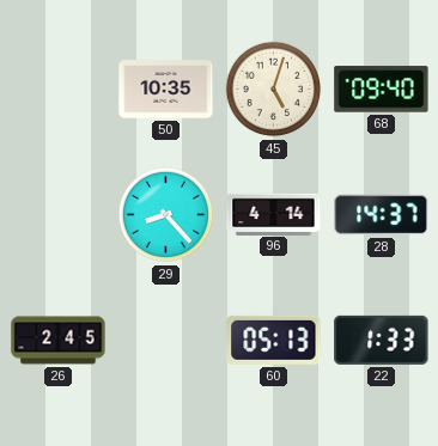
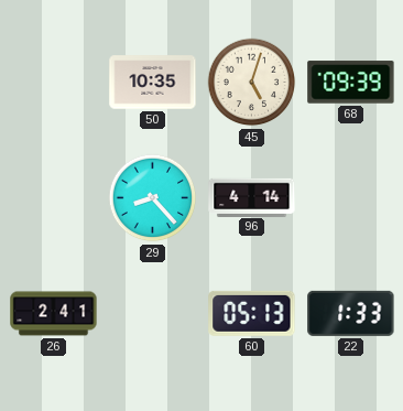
68: 09:40 -> 09:39 (351, 83)
28: 14:37 -> none (382, 215)
26: 2:45 -> 2:41 (54, 314)
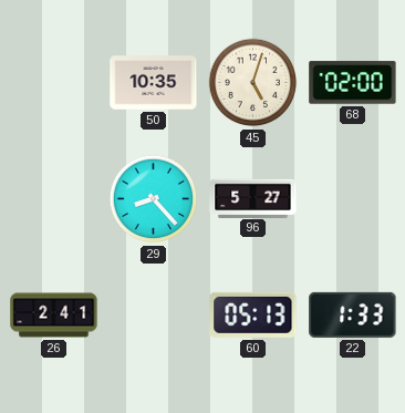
68: 09:39 -> 02:00 (353, 83)
96: 4:14 -> 5:27 (253, 198)
